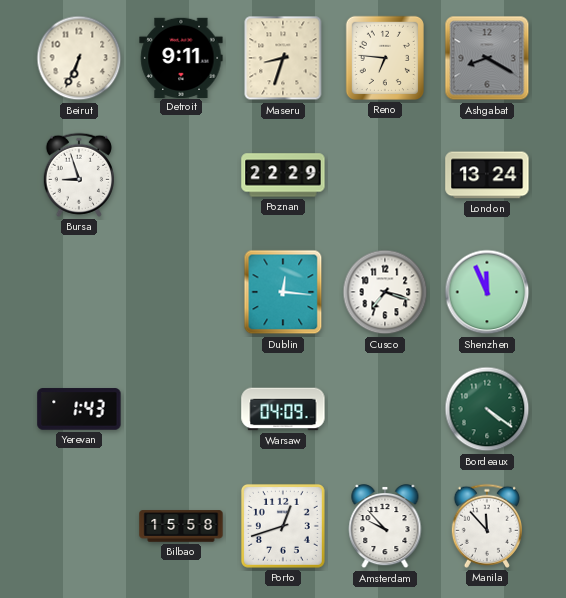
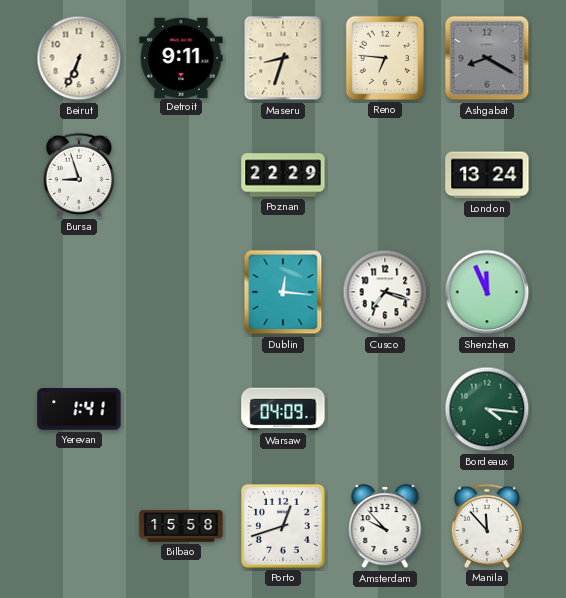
Yerevan: 1:43 -> 1:41 (79, 409)
Bordeaux: 4:21 -> 4:16 (487, 409)
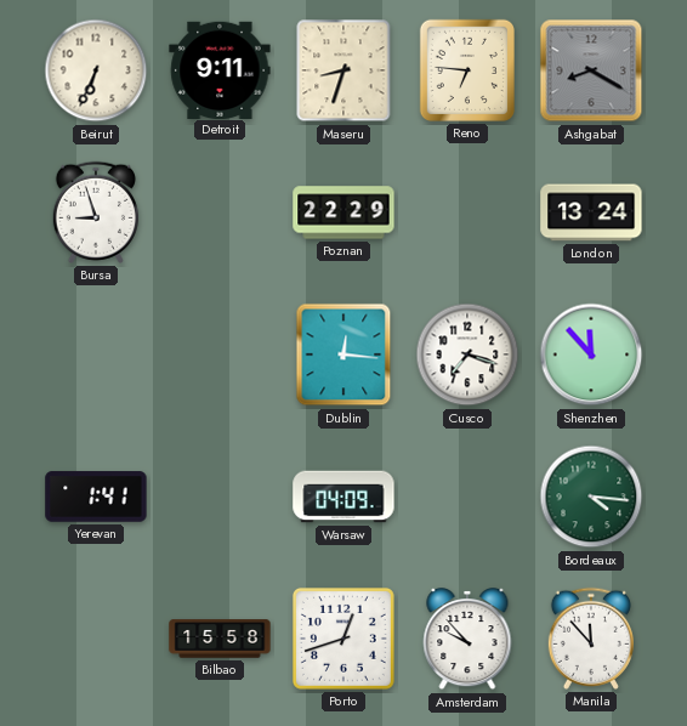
Shenzhen: 11:56 -> 11:53 (591, 355)
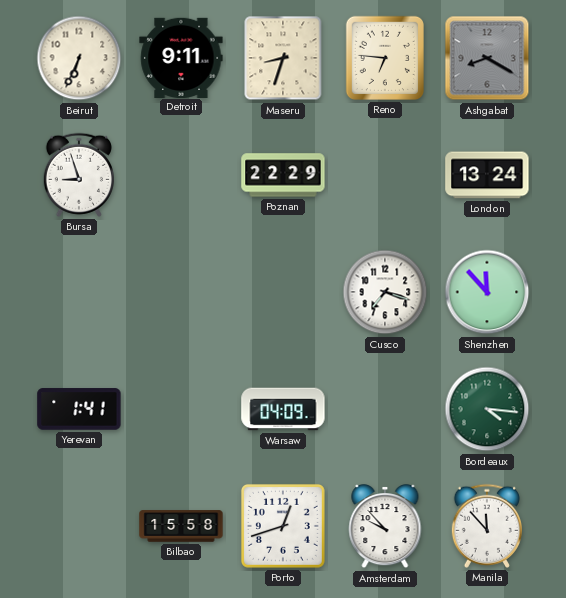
Dublin: 12:16 -> none (343, 355)
